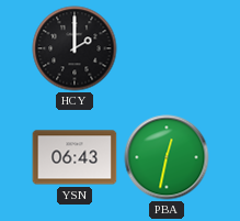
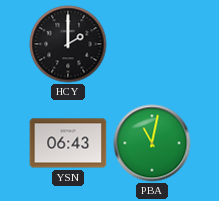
PBA: 12:32 -> 11:02 (152, 143)
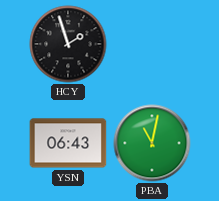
HCY: 2:00 -> 1:57 (68, 44)
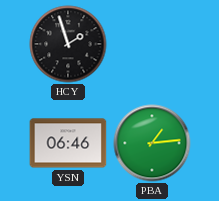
YSN: 06:43 -> 06:46 (68, 143)
PBA: 11:02 -> 1:14 (152, 143)
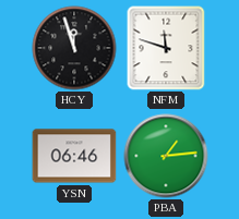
HCY: 1:57 -> 11:57 (74, 48)
NFM: none -> 11:48 (166, 48)
